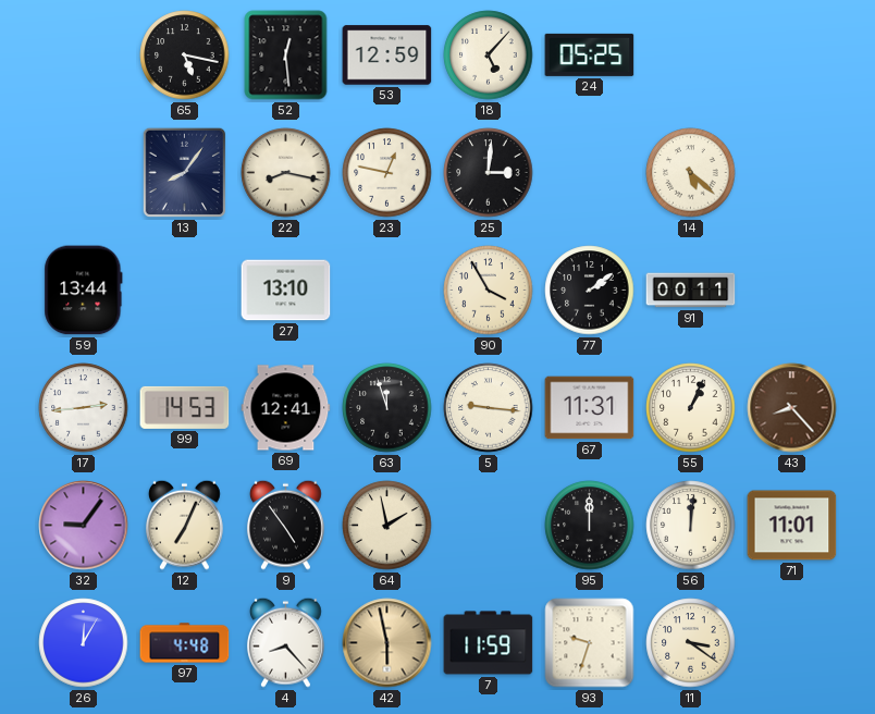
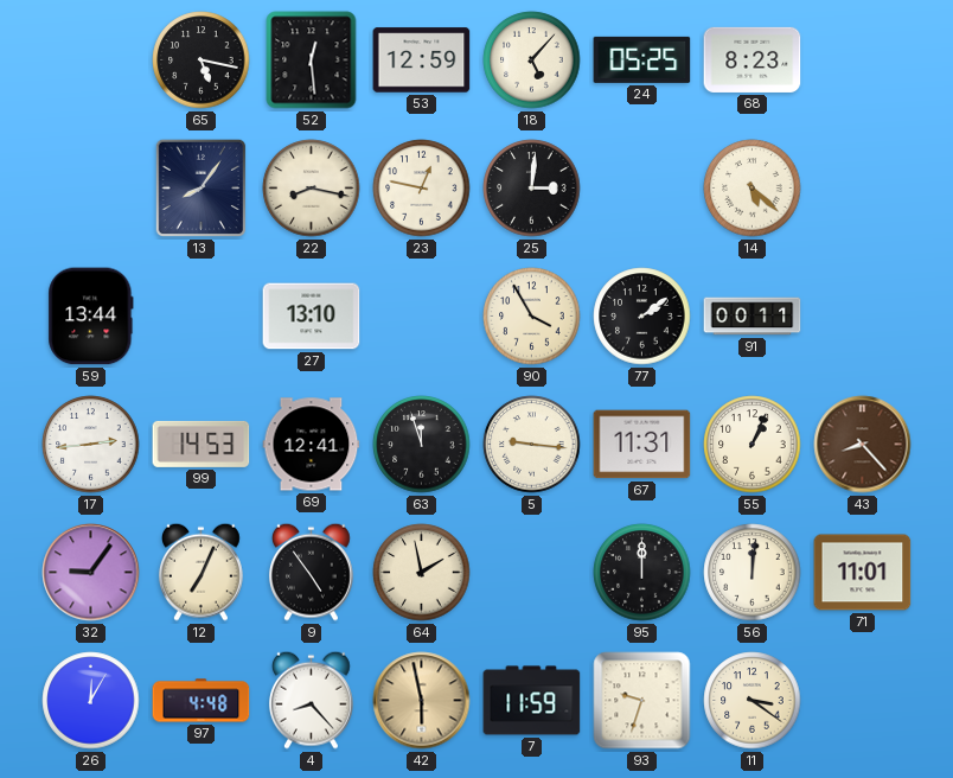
68: none -> 8:23 (753, 59)
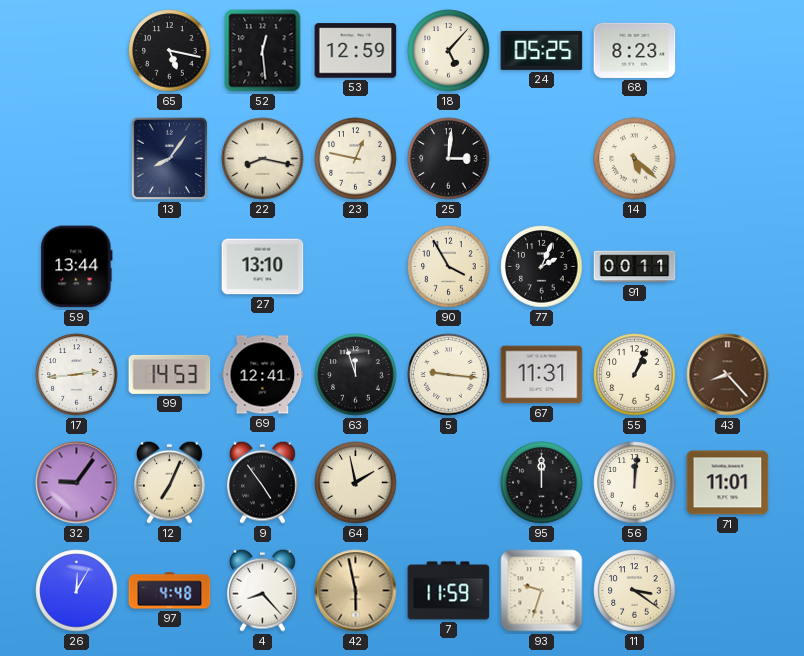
77: 2:09 -> 2:04 (542, 267)
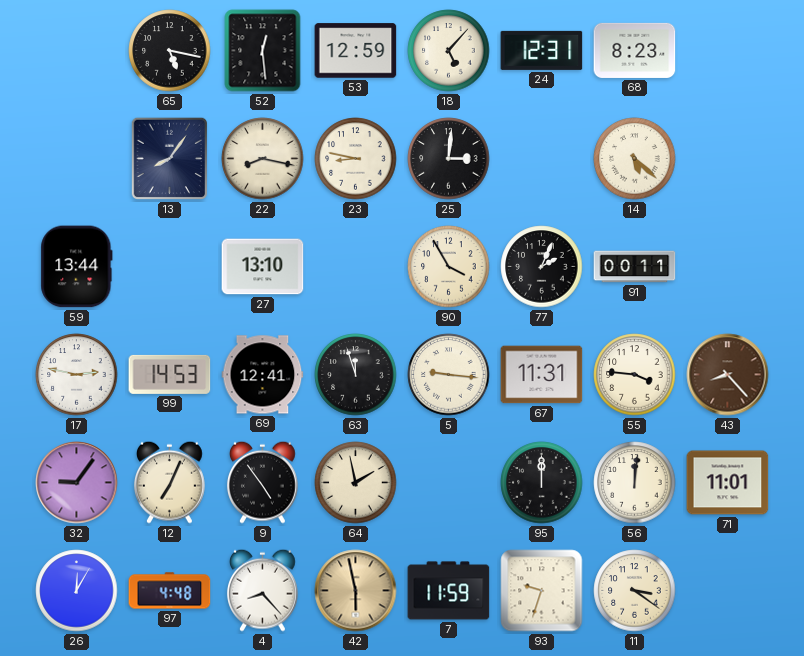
24: 05:25 -> 12:31 (542, 50)
23: 12:47 -> 8:47 (356, 159)
17: 2:44 -> 2:47 (77, 375)
55: 1:04 -> 3:46 (635, 375)
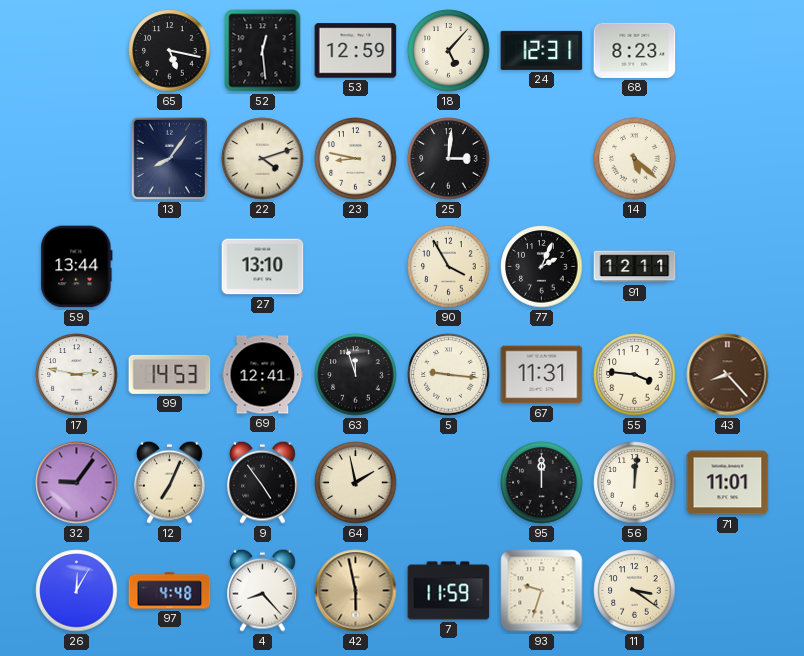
22: 8:17 -> 4:12 (263, 159)
91: 00:11 -> 12:11 (635, 267)
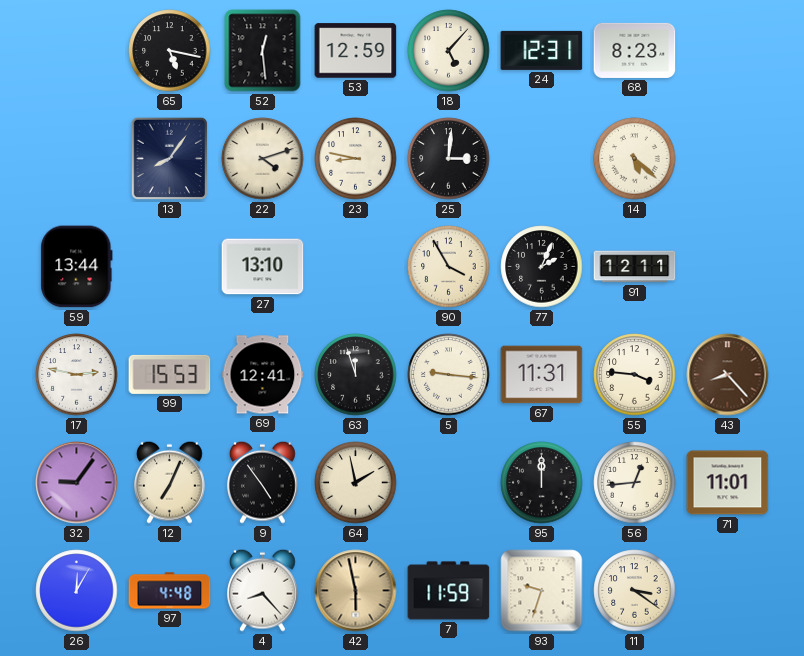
99: 14:53 -> 15:53 (170, 374)
56: 12:01 -> 12:44 (635, 483)
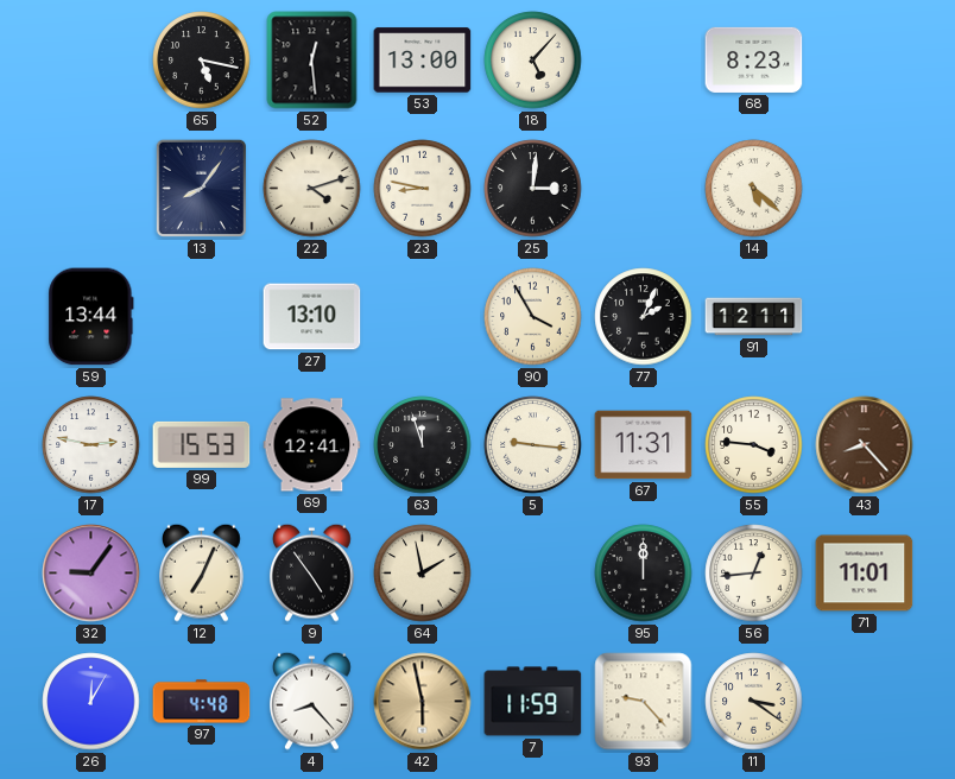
53: 12:59 -> 13:00 (423, 61)
24: 12:31 -> none (542, 50)
93: 9:33 -> 9:23 (644, 702)
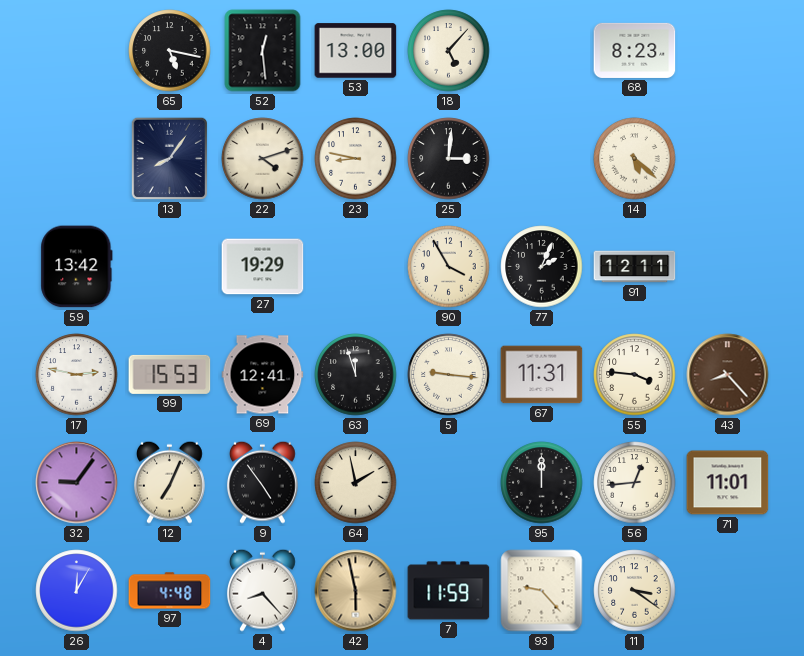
59: 13:44 -> 13:42 (77, 267)
27: 13:10 -> 19:29 (263, 267)
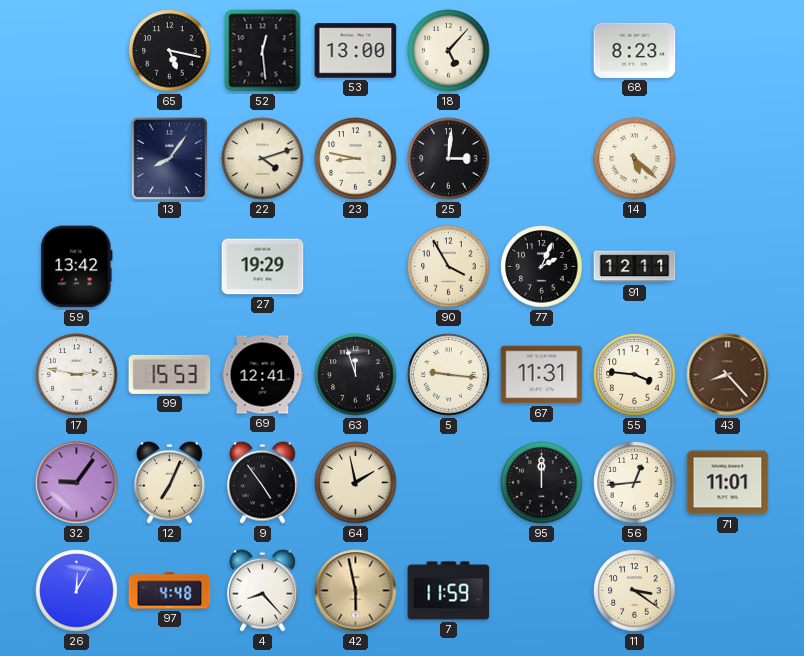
93: 9:23 -> none (542, 591)
